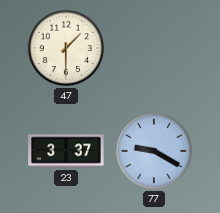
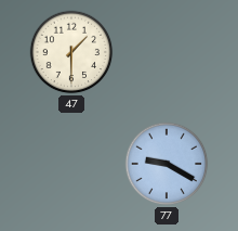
23: 3:37 -> none (66, 151)
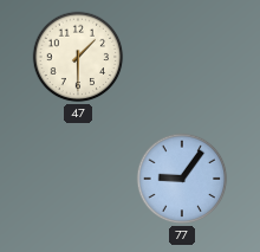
77: 9:20 -> 9:06 (182, 179)
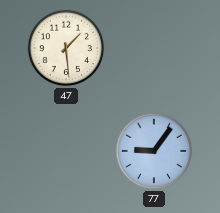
47: 1:30 -> 1:29 (66, 48)
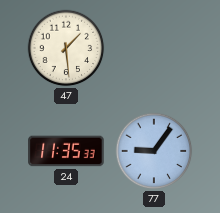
24: none -> 11:35 (66, 151)
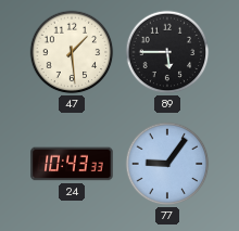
89: none -> 5:45 (167, 52)
24: 11:35 -> 10:43 (72, 164)
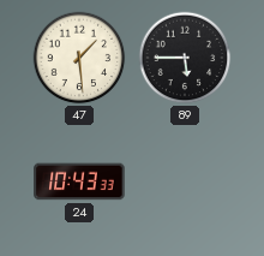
77: 9:06 -> none (167, 164)
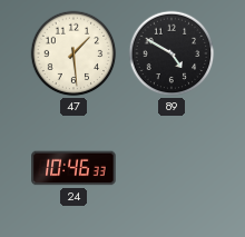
89: 5:45 -> 4:50 (171, 53)
24: 10:43 -> 10:46 (73, 168)
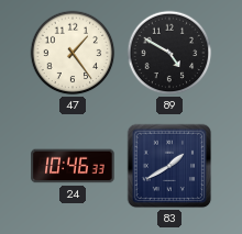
47: 1:29 -> 1:24 (73, 53)
83: none -> 1:40 (169, 166)
